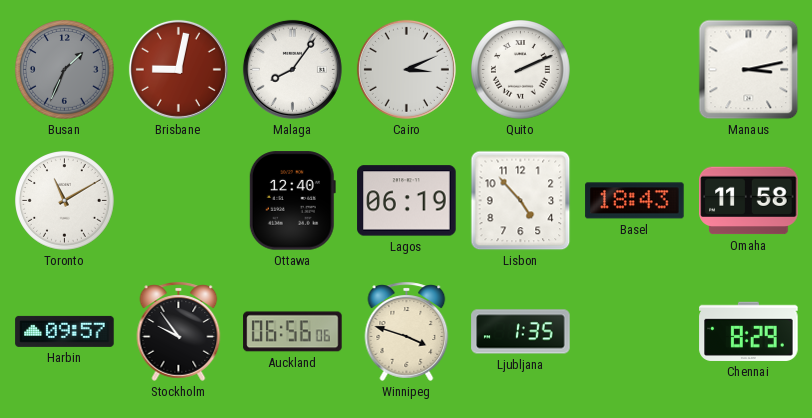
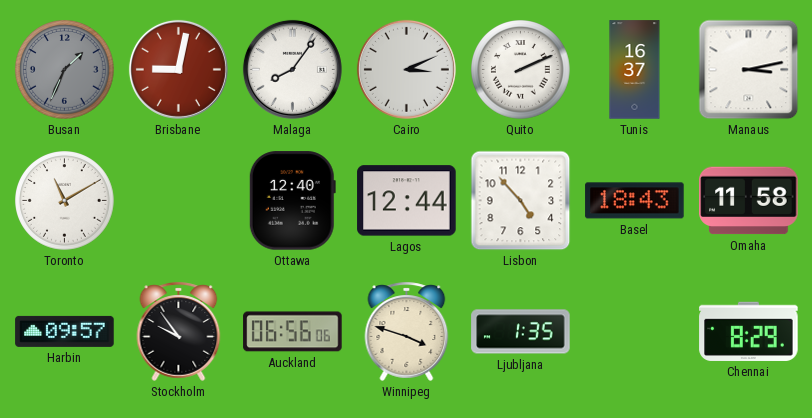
Tunis: none -> 16:37 (635, 70)
Lagos: 06:19 -> 12:44 (407, 201)
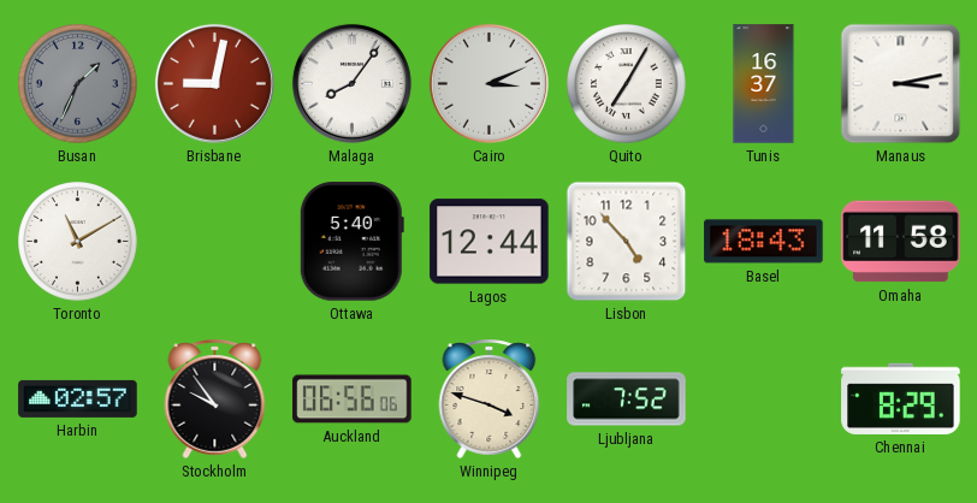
Quito: 2:11 -> 7:05 (627, 84)
Ottawa: 12:40 -> 5:40 (351, 242)
Harbin: 09:57 -> 02:57 (78, 398)
Ljubljana: 1:35 -> 7:52 (627, 400)
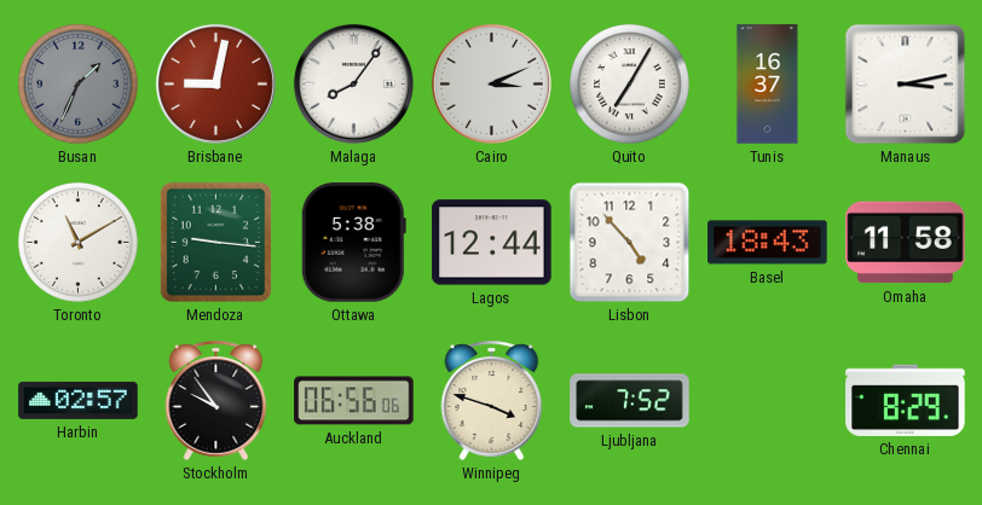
Mendoza: none -> 9:16 (216, 243)
Ottawa: 5:40 -> 5:38 (353, 243)
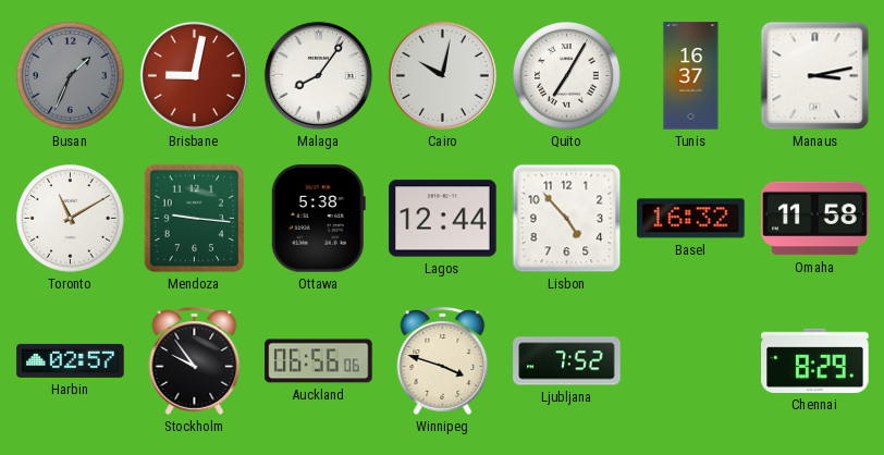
Cairo: 3:11 -> 10:02 (442, 75)
Basel: 18:43 -> 16:32 (691, 219)
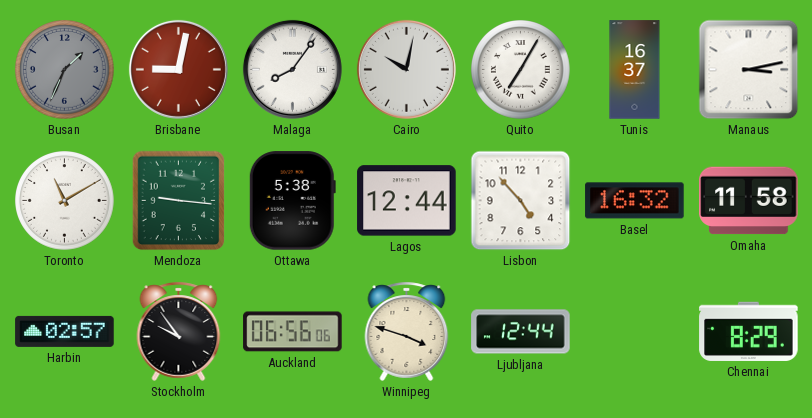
Ljubljana: 7:52 -> 12:44 (521, 332)
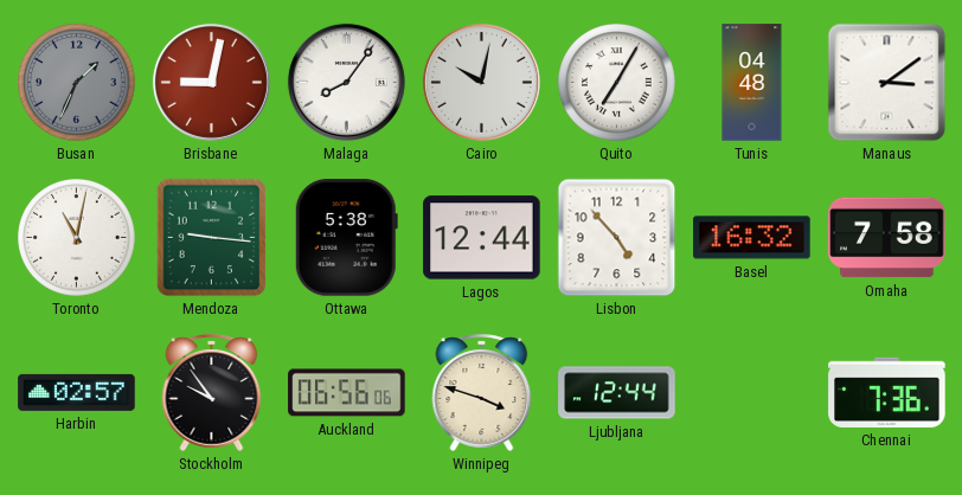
Tunis: 16:37 -> 04:48 (752, 83)
Manaus: 3:13 -> 3:09 (887, 83)
Toronto: 11:10 -> 11:02 (77, 238)
Omaha: 11:58 -> 7:58 (887, 238)
Chennai: 8:29 -> 7:36 (887, 392)
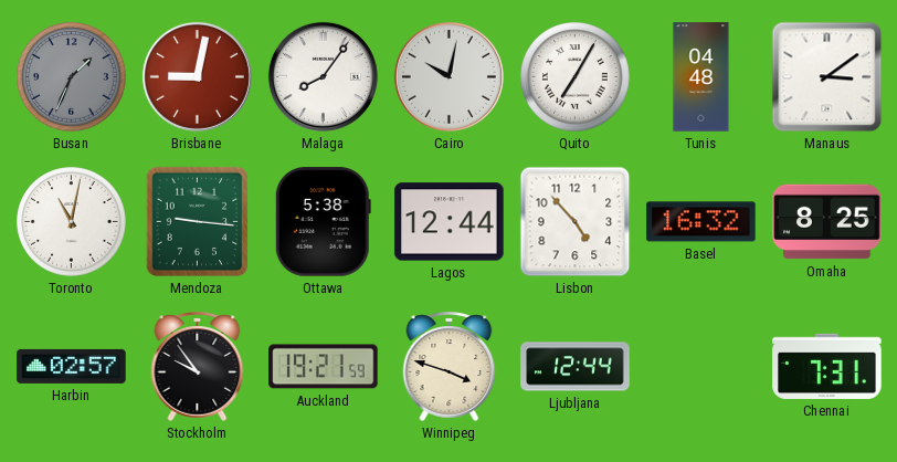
Omaha: 7:58 -> 8:25 (827, 222)
Auckland: 06:56 -> 19:21 (324, 367)
Chennai: 7:36 -> 7:31 (827, 366)
